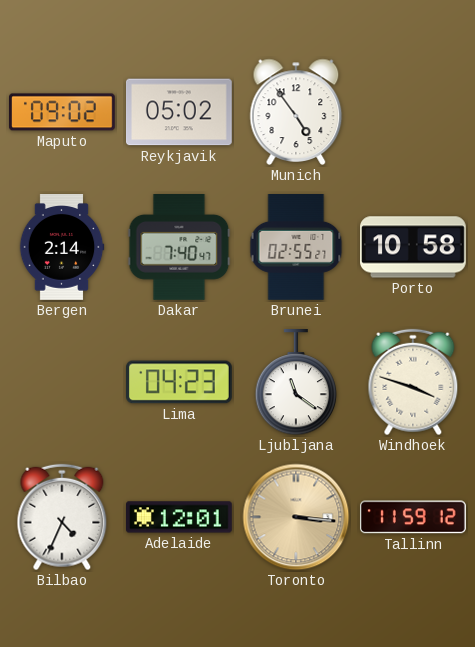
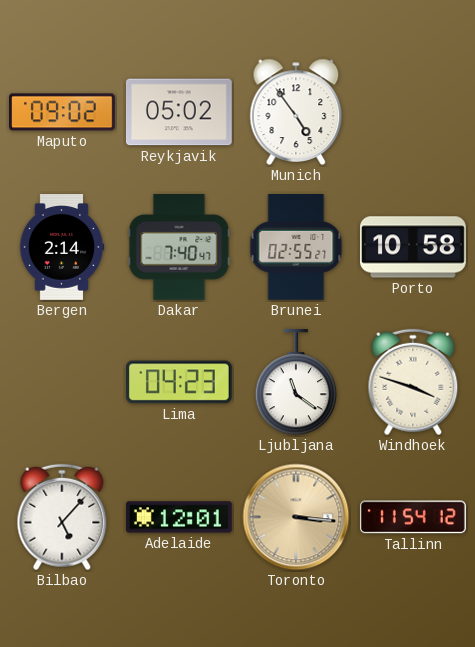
Bilbao: 4:34 -> 5:07 (62, 517)
Tallinn: 11:59 -> 11:54 (413, 517)
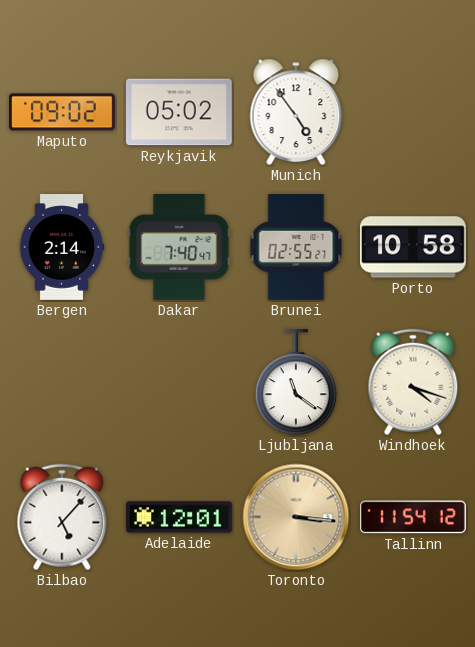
Lima: 04:23 -> none (180, 382)
Windhoek: 3:48 -> 4:18 (413, 382)
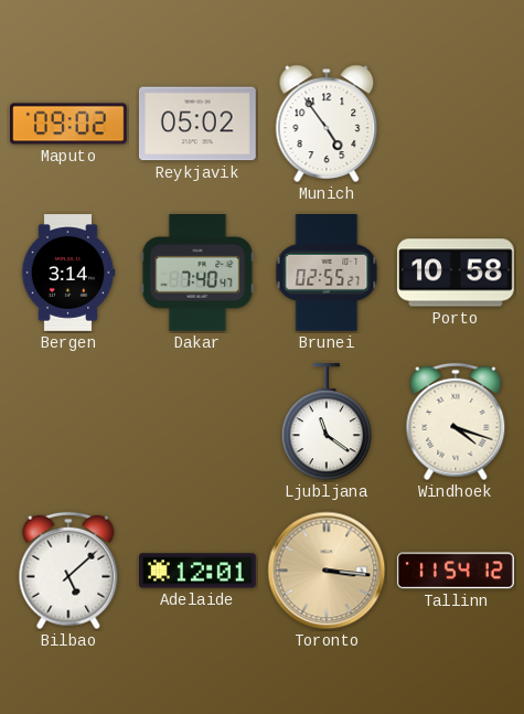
Bergen: 2:14 -> 3:14 (68, 273)
Bilbao: 5:07 -> 5:08 (68, 571)
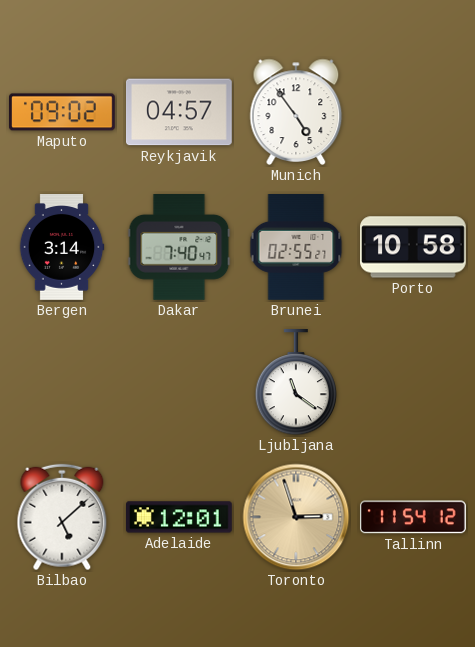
Reykjavik: 05:02 -> 04:57 (180, 112)
Windhoek: 4:18 -> none (456, 422)
Toronto: 3:16 -> 2:57 (296, 517)
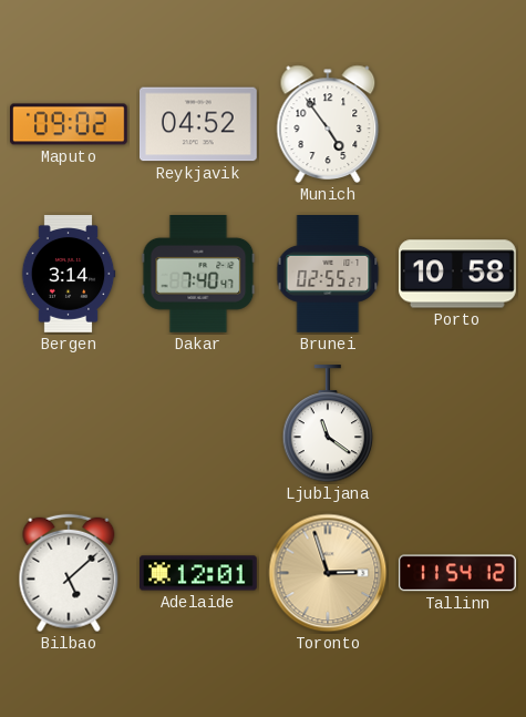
Reykjavik: 04:57 -> 04:52 (199, 124)
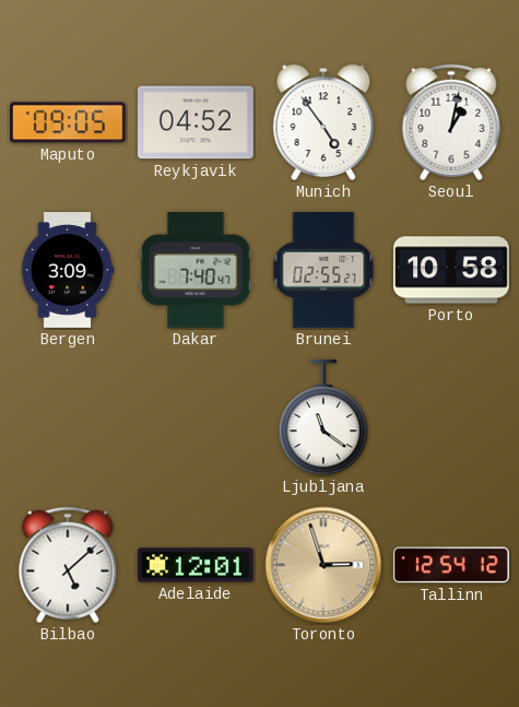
Maputo: 09:02 -> 09:05 (69, 122)
Seoul: none -> 1:02 (451, 122)
Bergen: 3:14 -> 3:09 (68, 270)
Tallinn: 11:54 -> 12:54 (451, 565)
